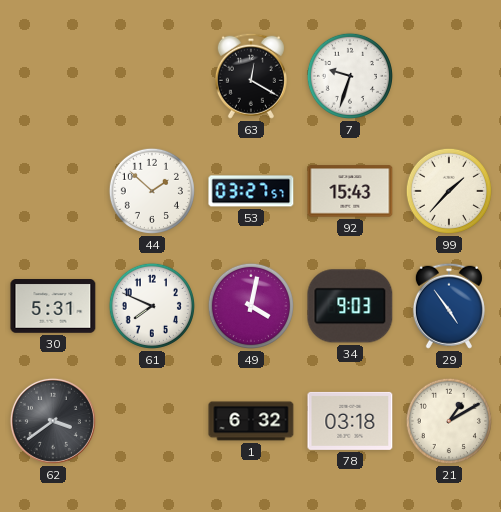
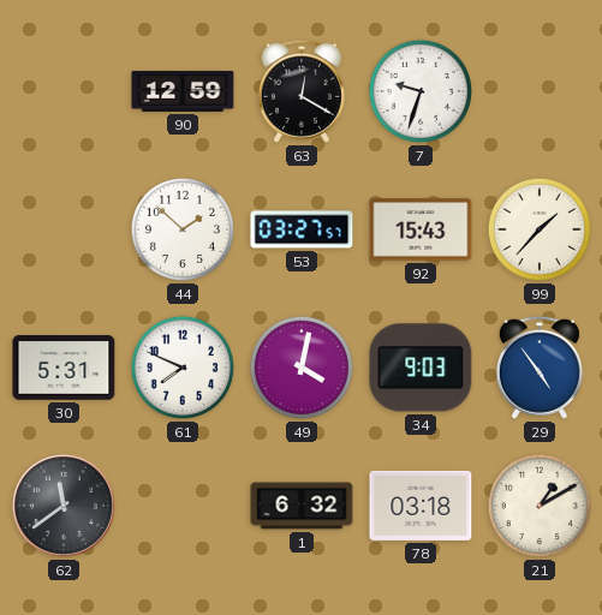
90: none -> 12:59 (183, 91)
62: 3:39 -> 11:39 (64, 506)
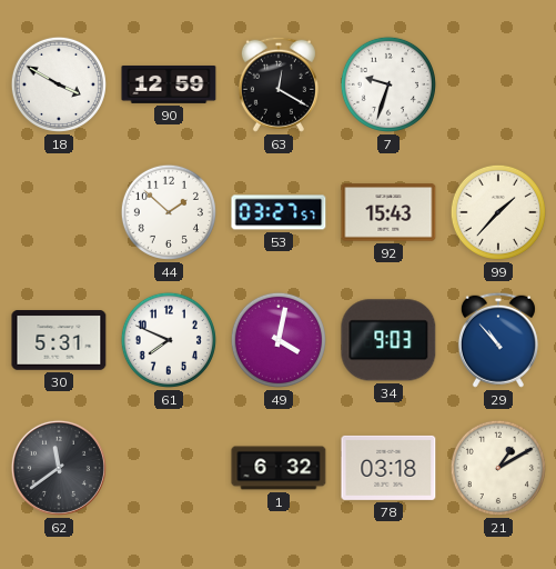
18: none -> 3:50 (59, 84)
29: 4:54 -> 10:53 (498, 340)
